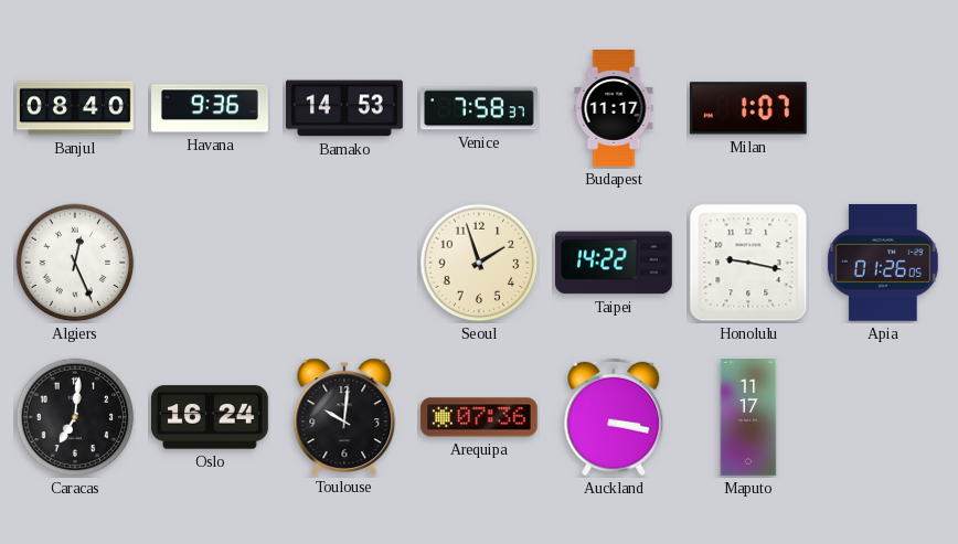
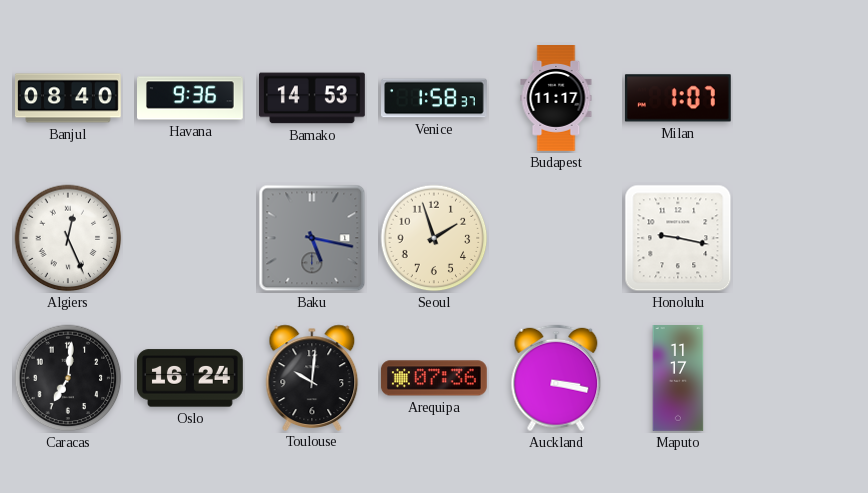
Venice: 7:58 -> 1:58 (435, 98)
Baku: none -> 5:17 (312, 238)
Taipei: 14:22 -> none (614, 263)
Apia: 01:26 -> none (883, 263)
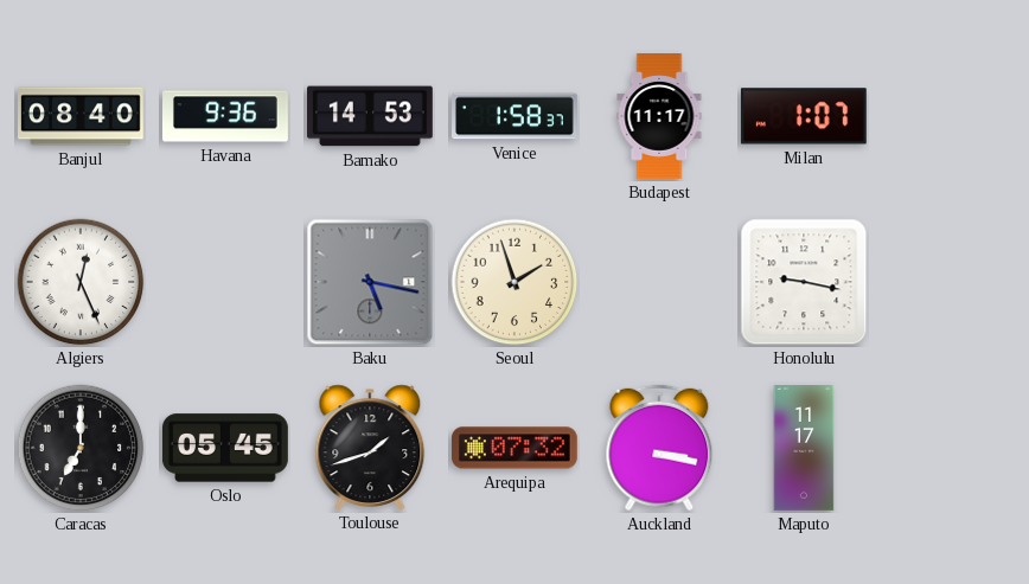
Caracas: 7:01 -> 7:00 (81, 448)
Oslo: 16:24 -> 05:45 (225, 448)
Toulouse: 10:01 -> 1:42 (370, 447)
Arequipa: 07:36 -> 07:32 (514, 448)
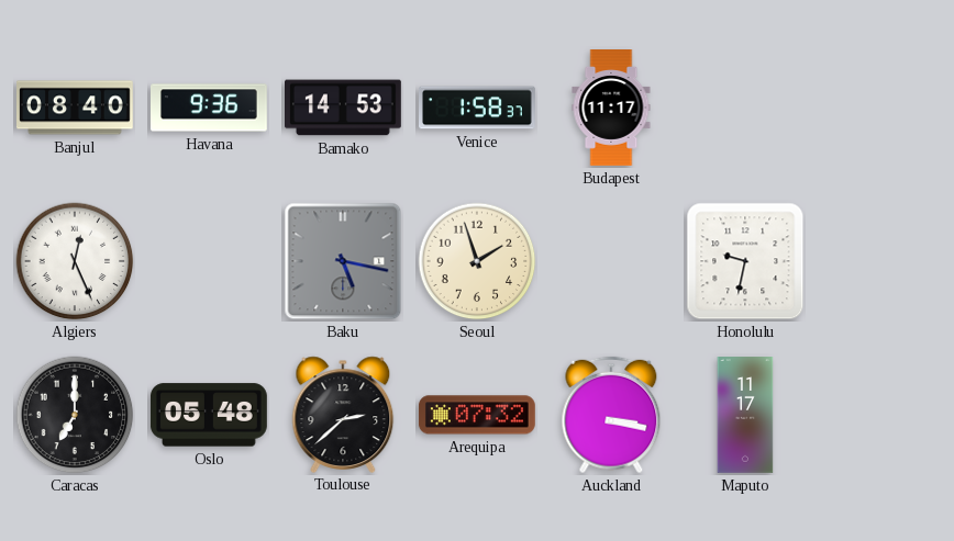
Milan: 1:07 -> none (804, 116)
Honolulu: 9:17 -> 9:32 (745, 261)
Oslo: 05:45 -> 05:48 (209, 415)
Toulouse: 1:42 -> 2:38 (343, 414)
